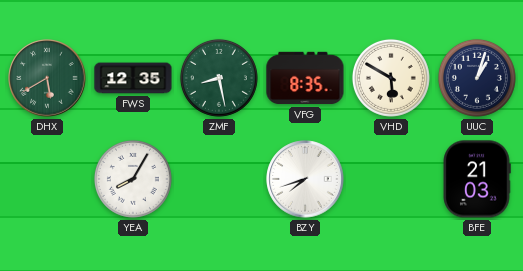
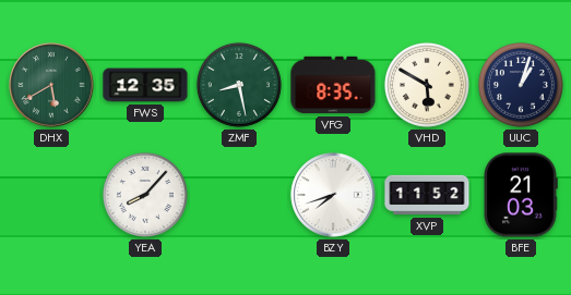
YEA: 8:05 -> 8:07 (145, 195)
XVP: none -> 11:52 (427, 195)
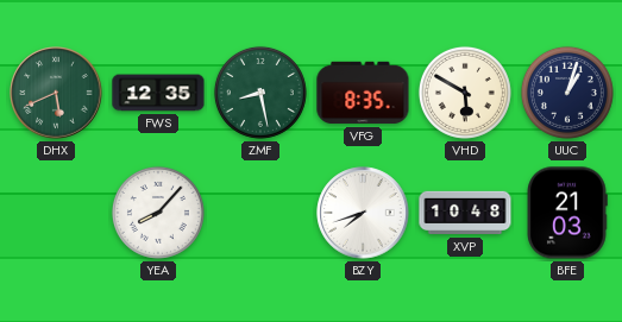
DHX: 5:40 -> 5:41 (56, 93)
XVP: 11:52 -> 10:48 (465, 213)
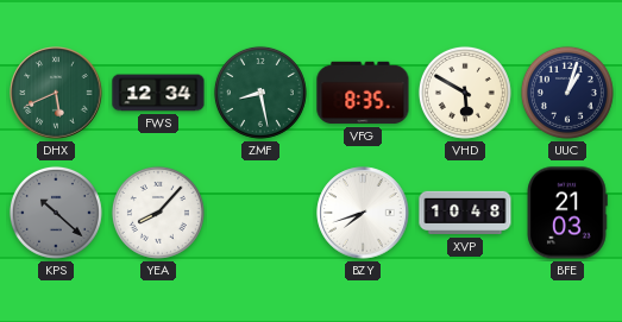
FWS: 12:35 -> 12:34 (158, 93)
KPS: none -> 10:22 (56, 213)
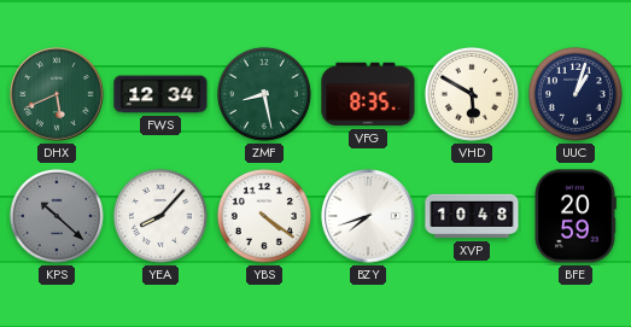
YBS: none -> 4:21 (264, 216)
BFE: 21:03 -> 20:59 (576, 216)
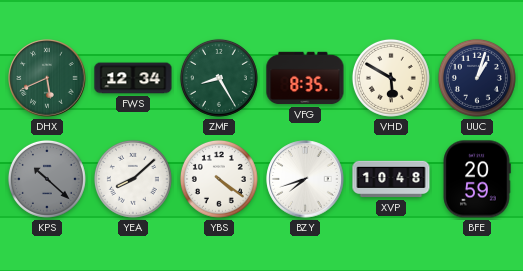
ZMF: 8:28 -> 8:25 (219, 78)
YEA: 8:07 -> 8:08 (133, 179)
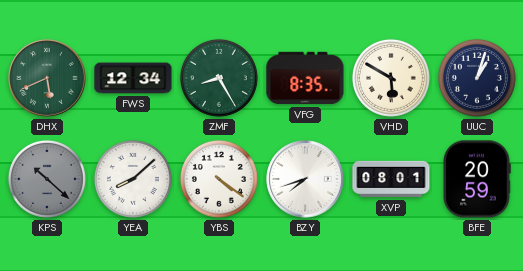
XVP: 10:48 -> 08:01 (391, 179)
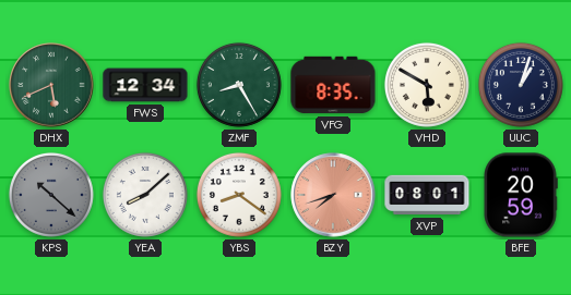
YBS: 4:21 -> 8:21 (239, 195)
BZY dial: white -> salmon (333, 195)
